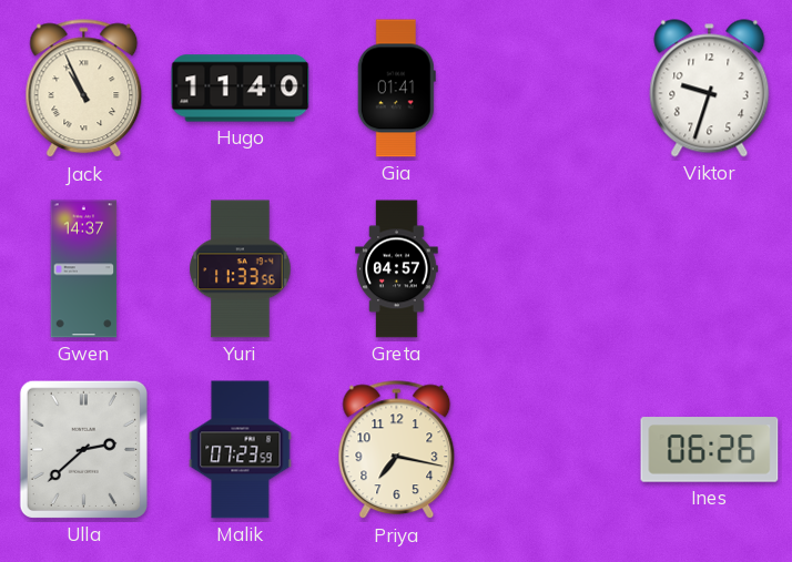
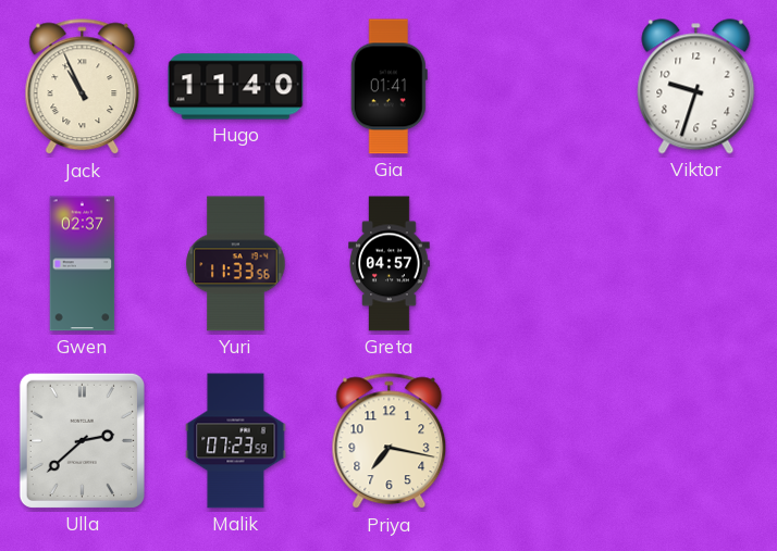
Gwen: 14:37 -> 02:37 (83, 264)
Ines: 06:26 -> none (710, 450)
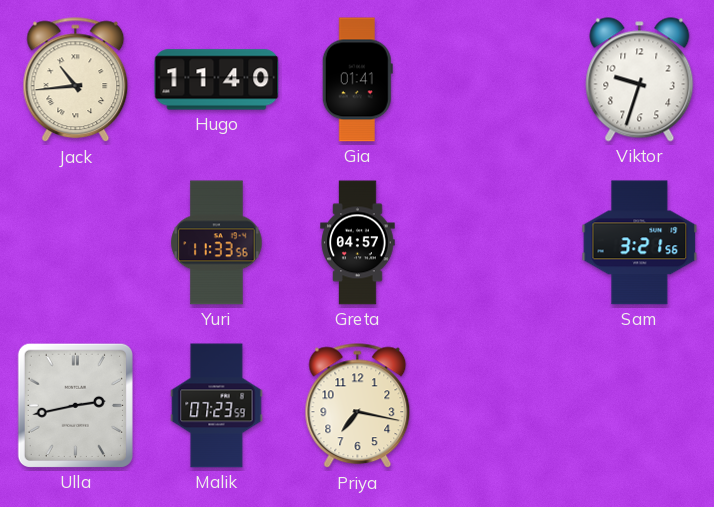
Jack: 10:56 -> 10:44 (76, 80)
Gwen: 02:37 -> none (83, 264)
Sam: none -> 3:21 (640, 243)
Ulla: 2:38 -> 2:43 (75, 405)
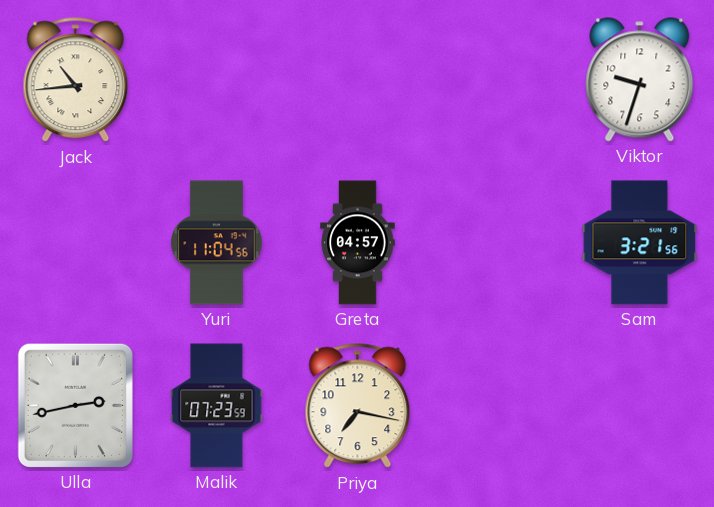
Hugo: 11:40 -> none (217, 80)
Gia: 01:41 -> none (357, 80)
Yuri: 11:33 -> 11:04 (217, 243)
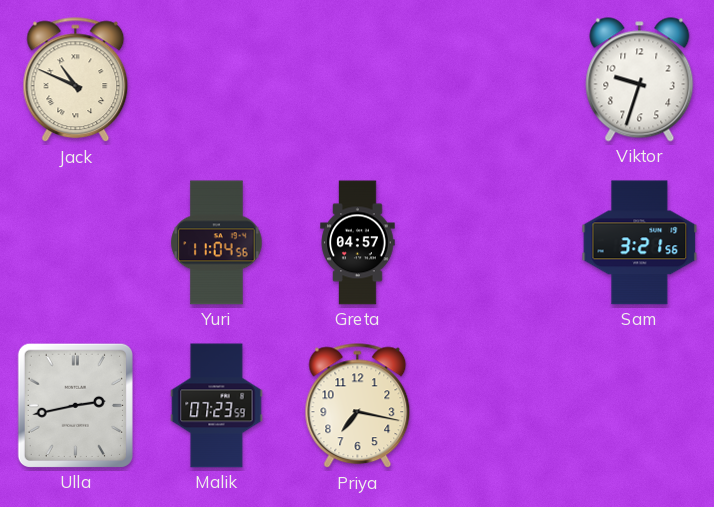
Jack: 10:44 -> 10:49 (76, 80)
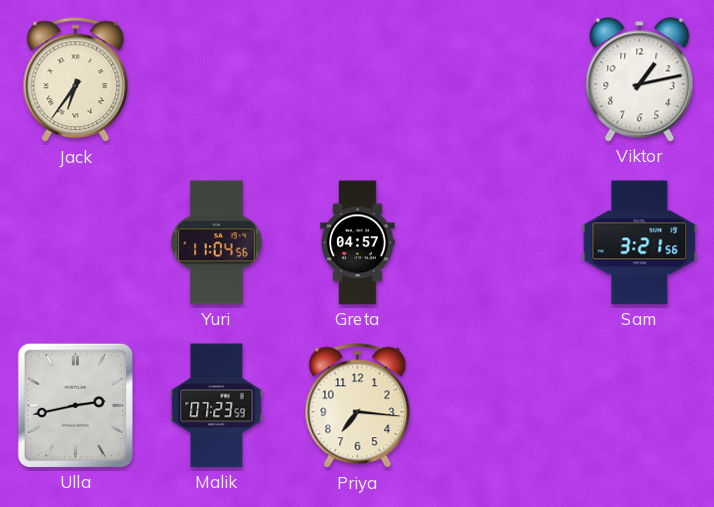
Jack: 10:49 -> 6:36 (76, 80)
Viktor: 9:33 -> 1:13 (640, 80)
Priya: 7:17 -> 7:16 (358, 406)
